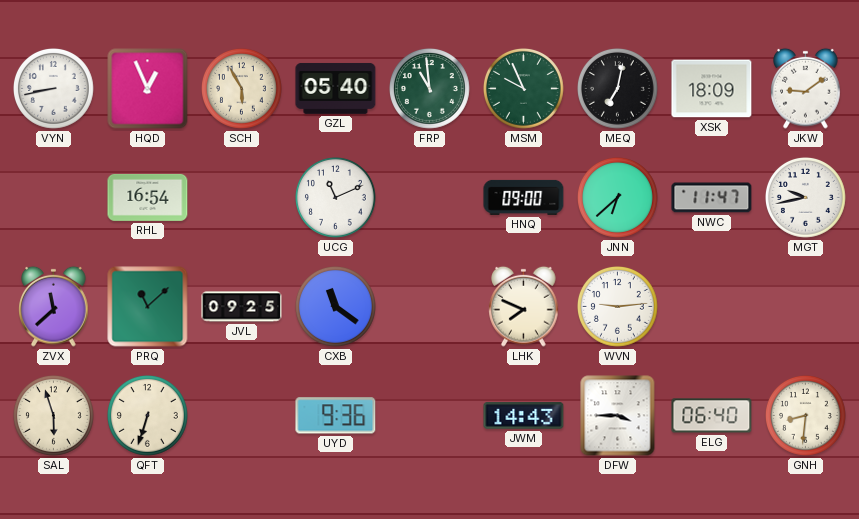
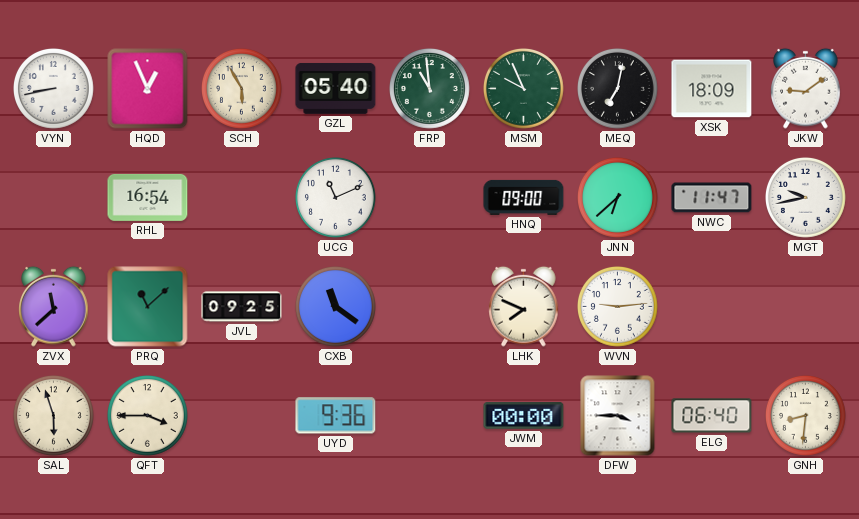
QFT: 6:33 -> 3:45 (148, 416)
JWM: 14:43 -> 00:00 (524, 416)
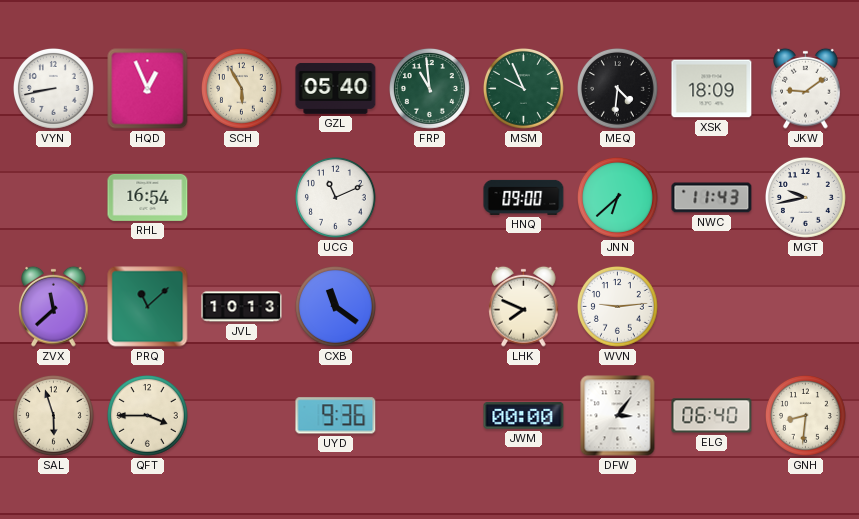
MEQ: 7:02 -> 4:31 (618, 89)
NWC: 11:47 -> 11:43 (712, 198)
JVL: 09:25 -> 10:13 (242, 307)
DFW: 3:45 -> 3:06 (618, 416)
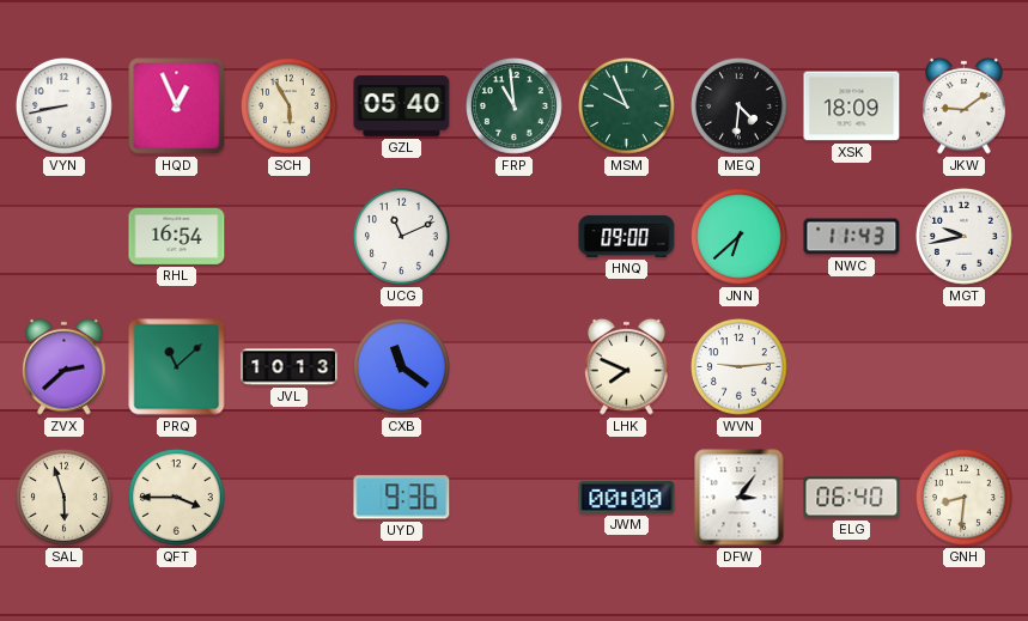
ZVX: 11:38 -> 2:38 (65, 366)
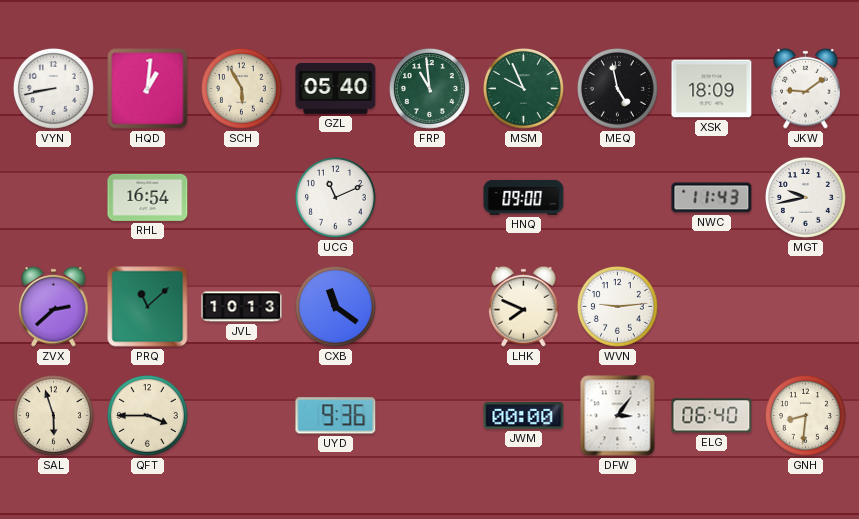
HQD: 12:56 -> 1:01 (148, 89)
MEQ: 4:31 -> 4:58 (618, 89)
JNN: 6:38 -> none (740, 237)
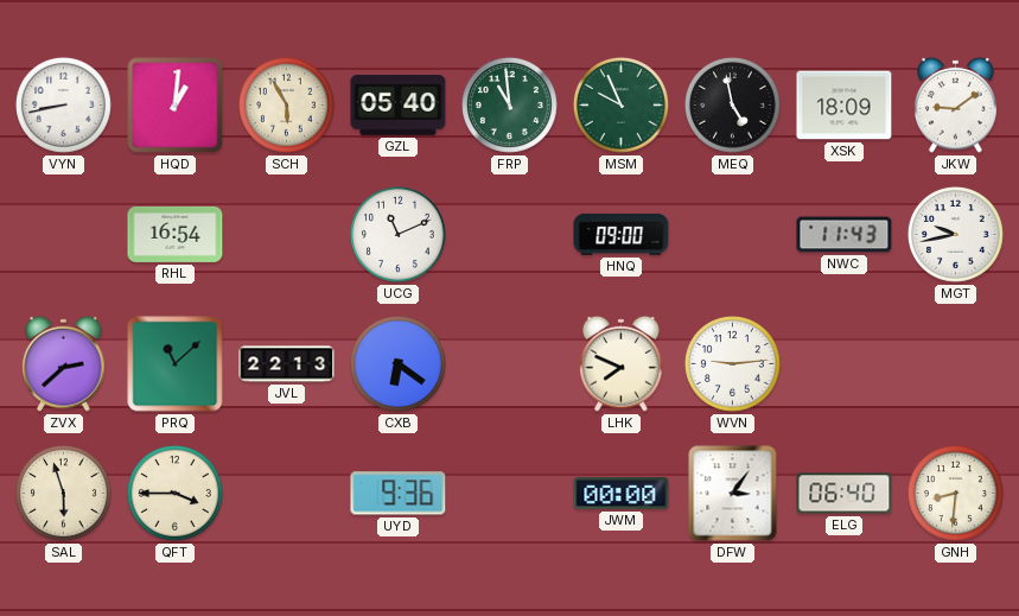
JVL: 10:13 -> 22:13 (287, 364)
CXB: 11:21 -> 6:21 (399, 364)
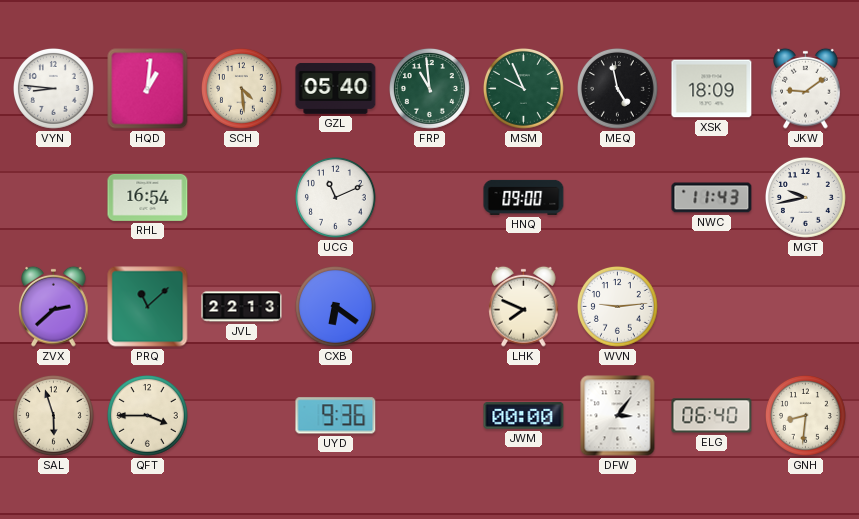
VYN: 8:43 -> 8:46 (54, 89)
SCH: 5:55 -> 4:29 (242, 89)
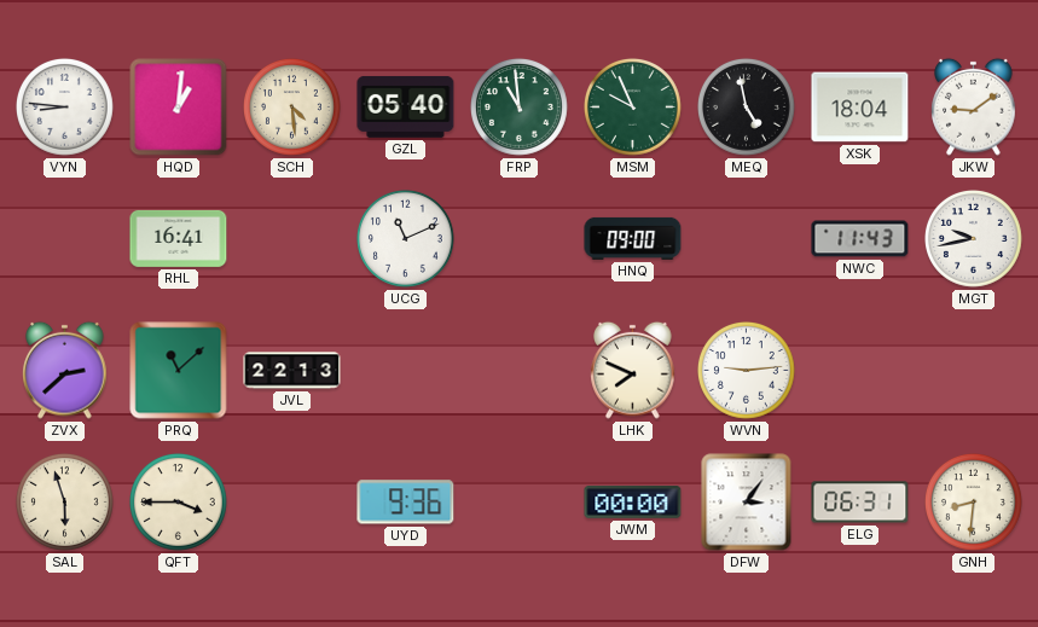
XSK: 18:09 -> 18:04 (860, 108)
RHL: 16:54 -> 16:41 (179, 238)
CXB: 6:21 -> none (336, 307)
ELG: 06:40 -> 06:31 (860, 503)
